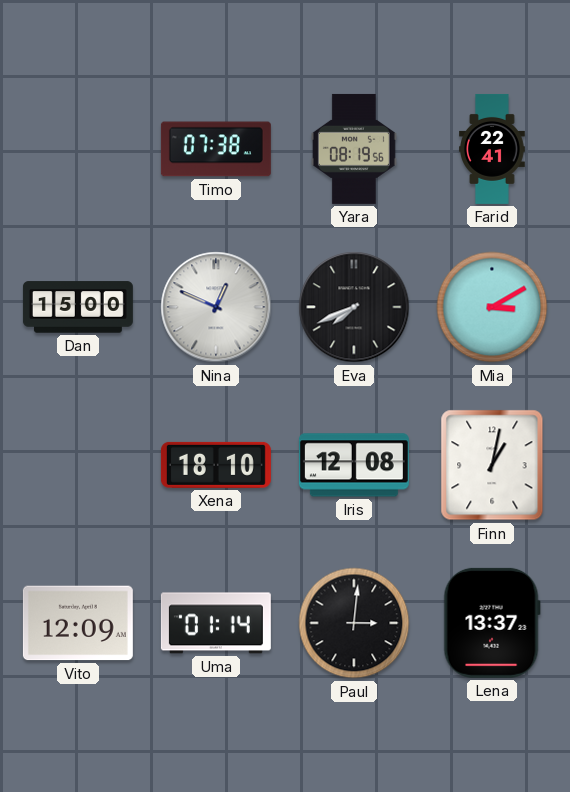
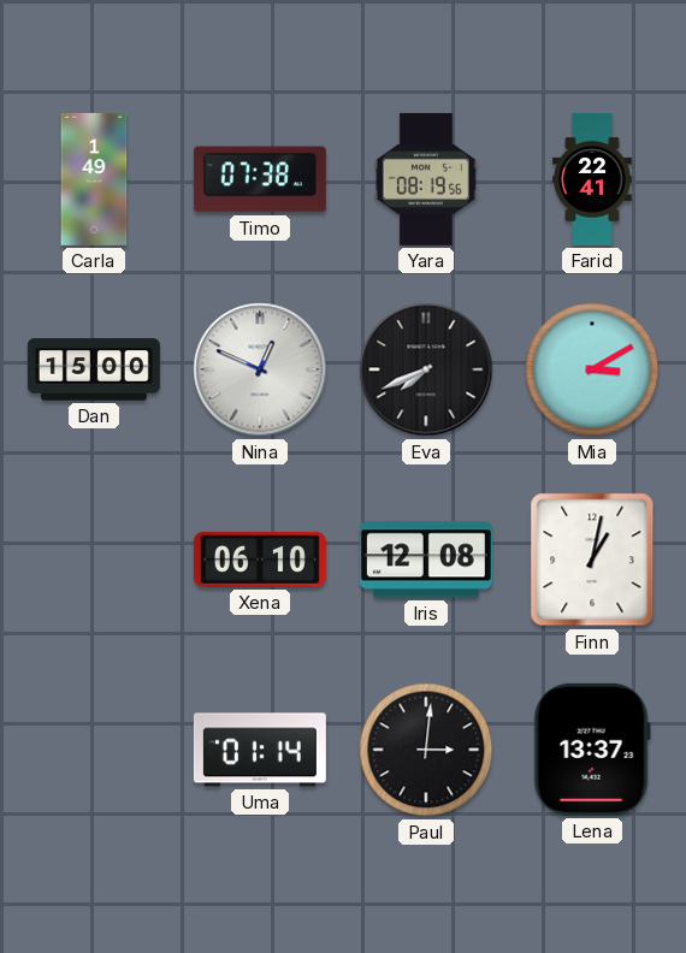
Carla: none -> 1:49 (94, 179)
Xena: 18:10 -> 06:10 (260, 560)
Vito: 12:09 -> none (78, 623)
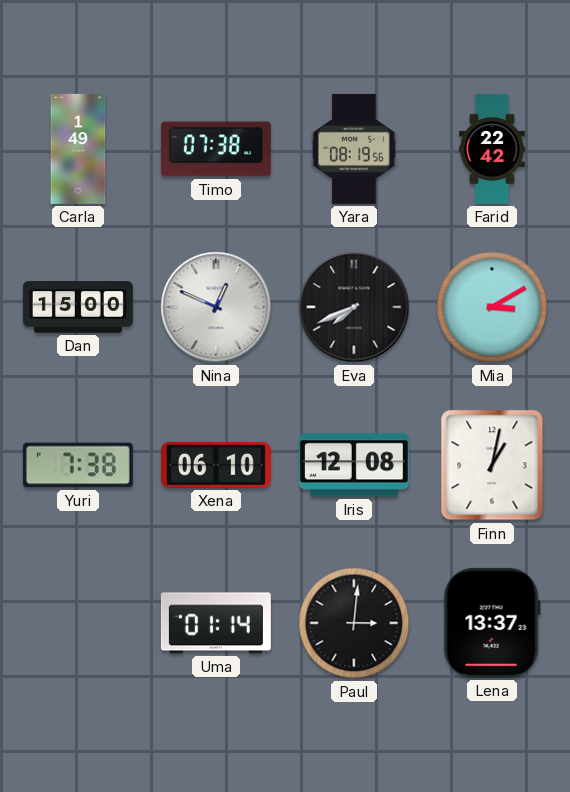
Farid: 22:41 -> 22:42 (493, 149)
Yuri: none -> 7:38 (78, 465)
